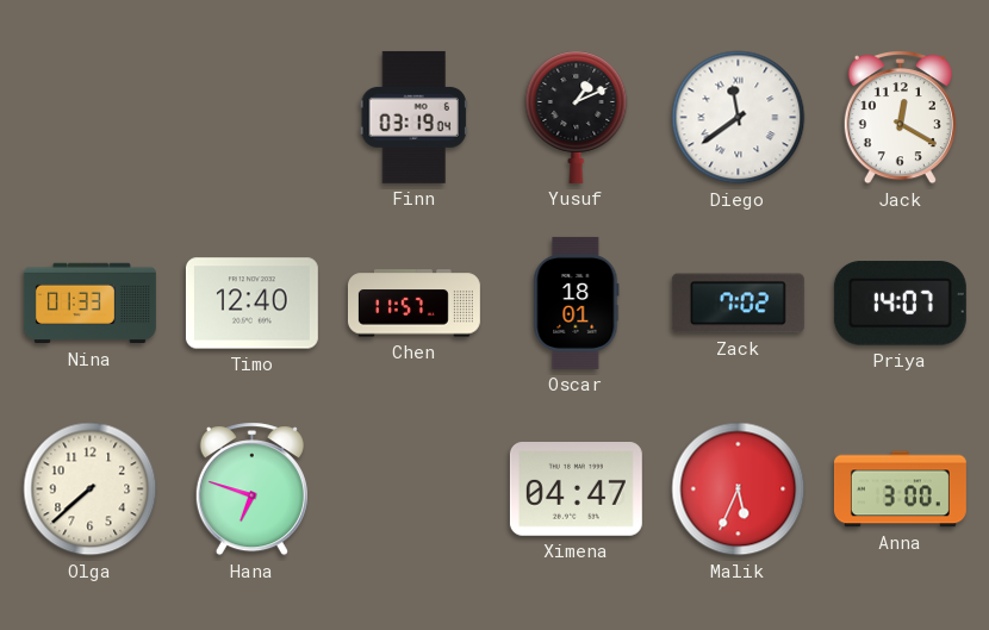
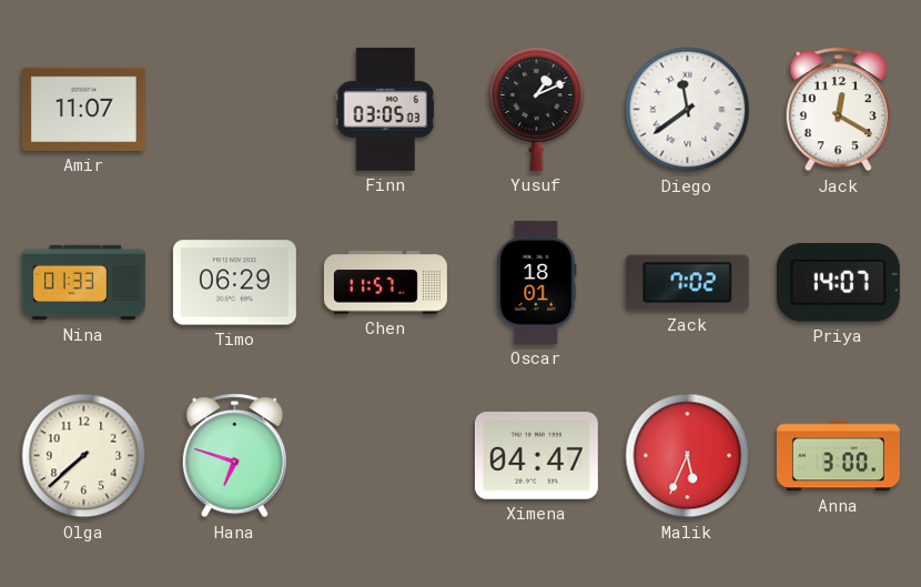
Amir: none -> 11:07 (83, 109)
Finn: 03:19 -> 03:05 (385, 109)
Timo: 12:40 -> 06:29 (234, 283)
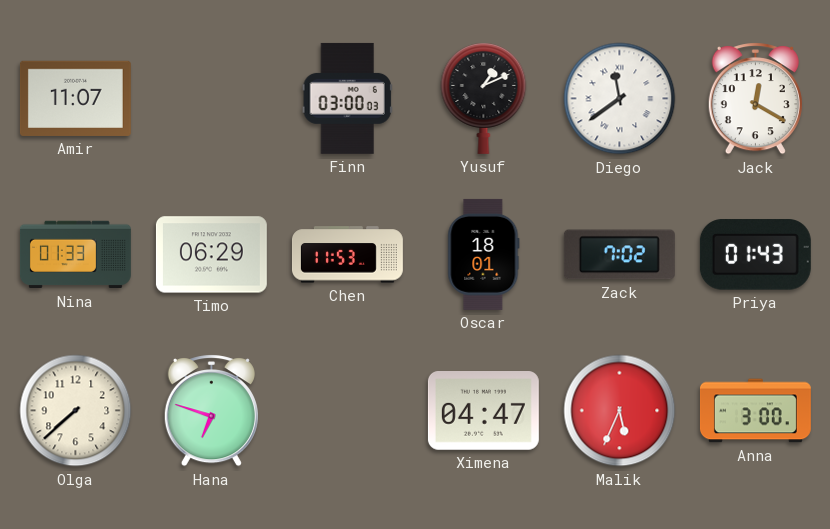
Finn: 03:05 -> 03:00 (347, 98)
Chen: 11:57 -> 11:53 (347, 255)
Priya: 14:07 -> 01:43 (755, 255)
